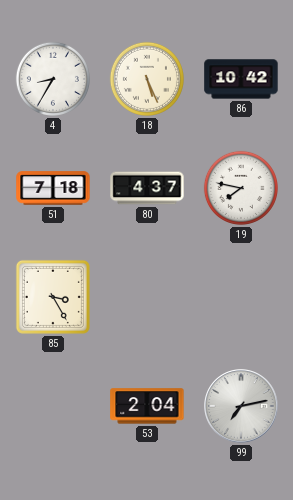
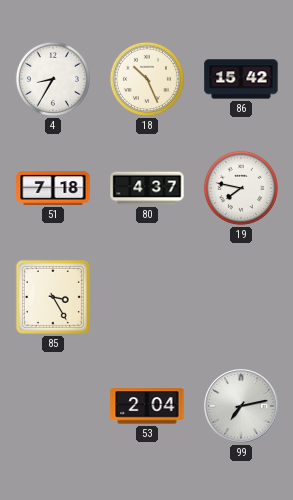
18: 5:26 -> 10:26 (147, 79)
86: 10:42 -> 15:42 (241, 79)
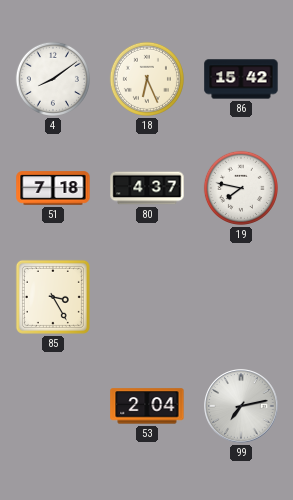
4: 8:35 -> 8:09 (53, 79)
18: 10:26 -> 6:26 (147, 79)
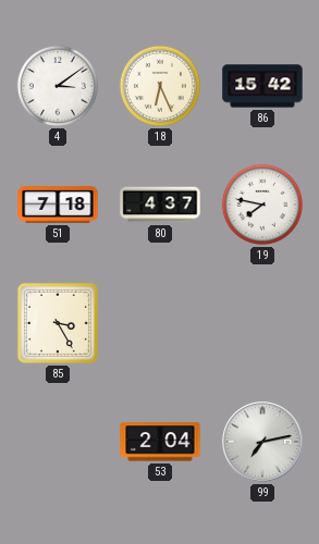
4: 8:09 -> 3:09 (58, 86)
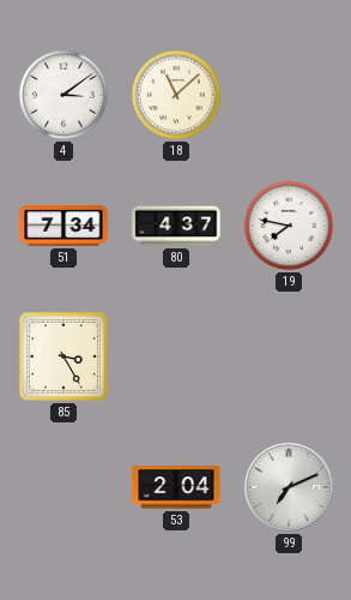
18: 6:26 -> 11:08 (176, 95)
86: 15:42 -> none (262, 86)
51: 7:18 -> 7:34 (63, 226)
99: 7:13 -> 7:11 (289, 487)
